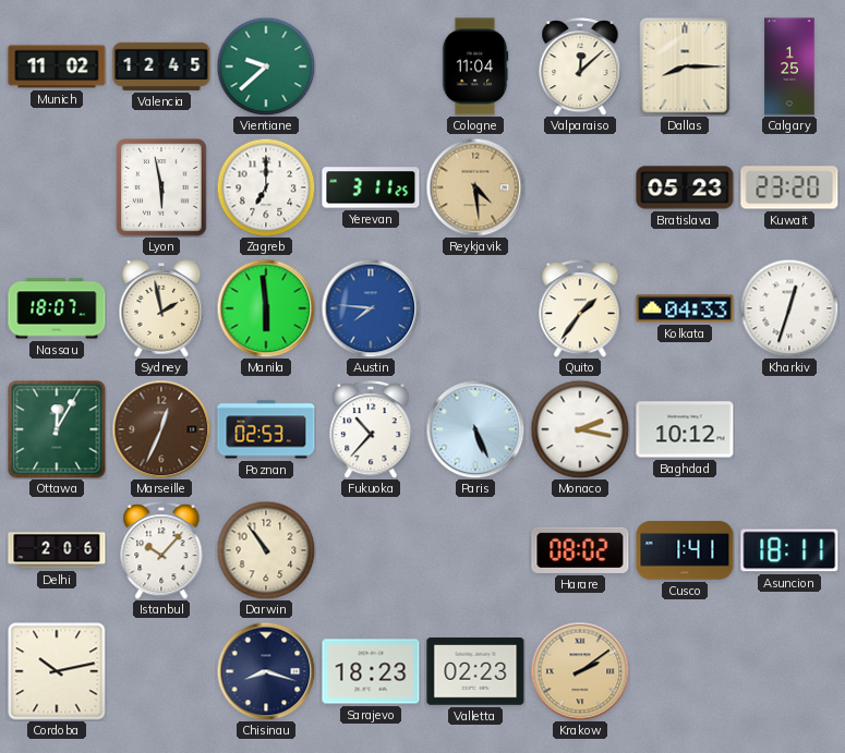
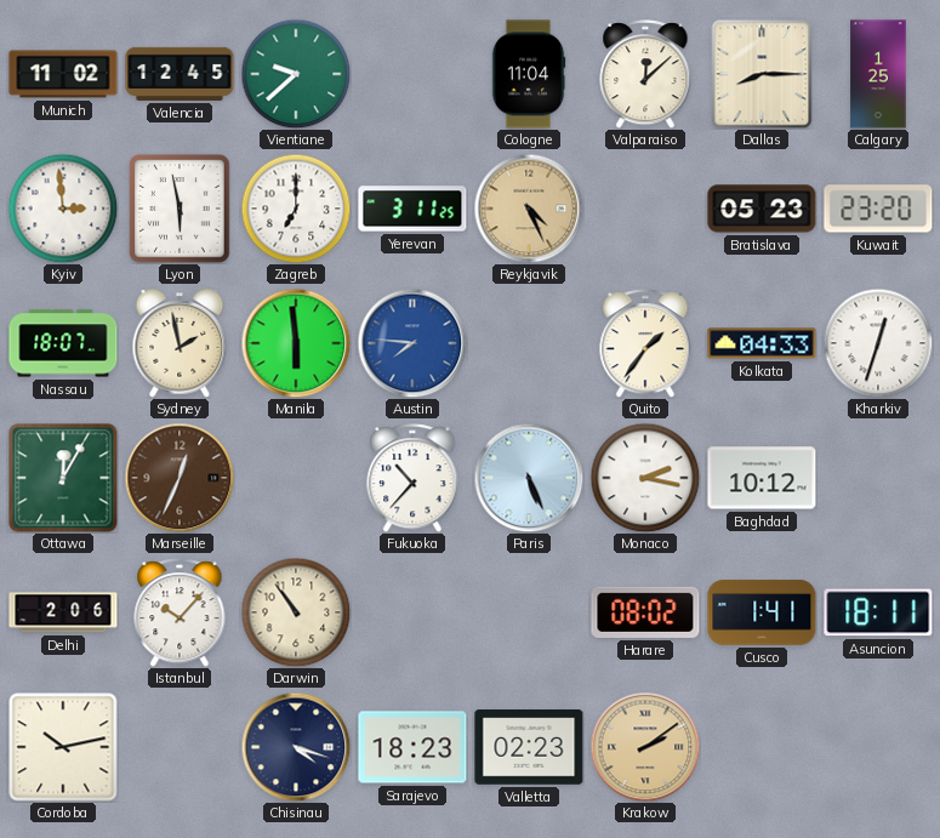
Kyiv: none -> 2:59 (63, 209)
Reykjavik: 4:29 -> 4:26 (529, 209)
Poznan: 02:53 -> none (266, 429)
Chisinau: 8:18 -> 4:18 (296, 747)
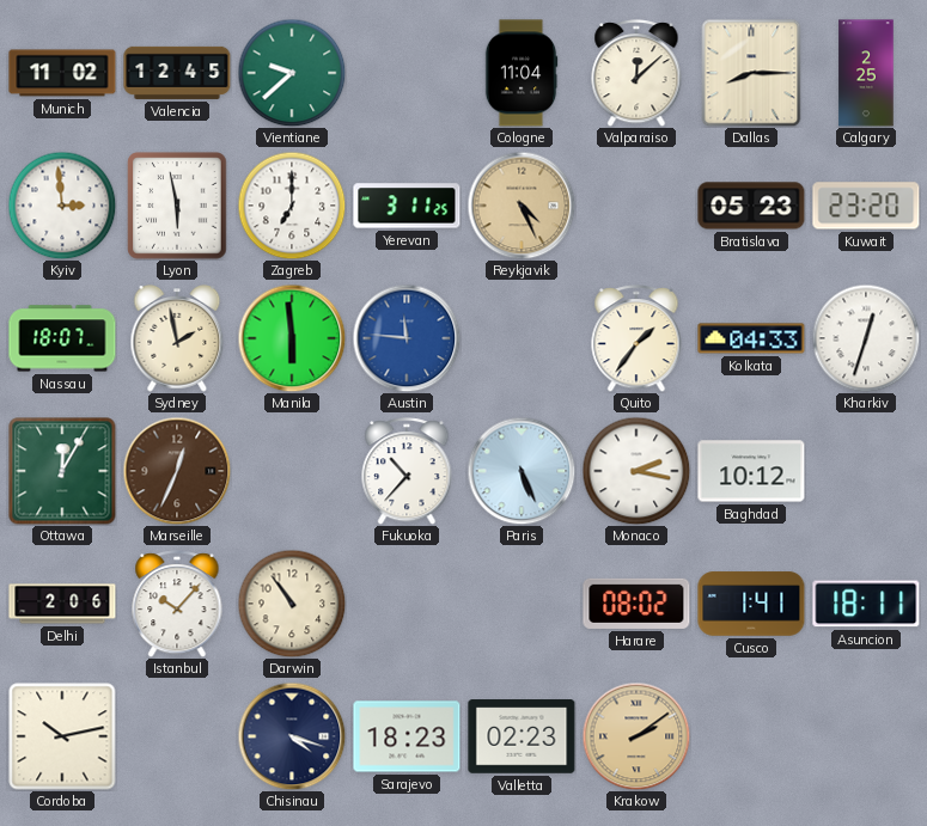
Calgary: 1:25 -> 2:25 (866, 73)
Austin: 7:46 -> 11:46 (407, 338)
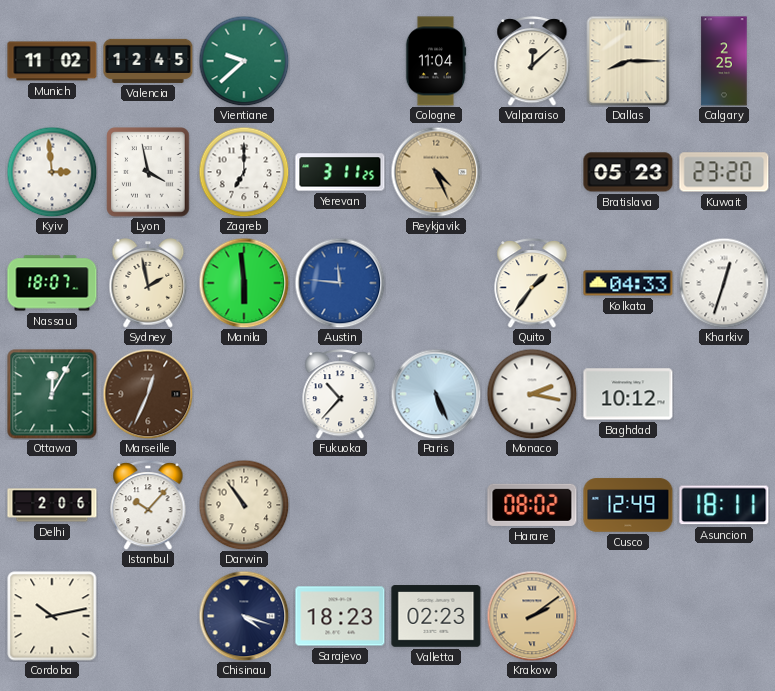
Lyon: 5:58 -> 3:58 (148, 172)
Cusco: 1:41 -> 12:49 (628, 505)
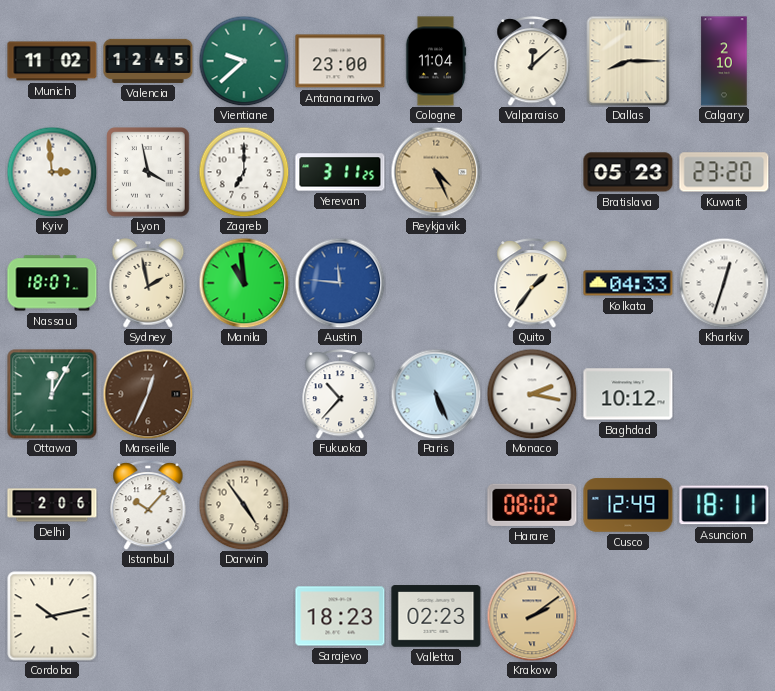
Antananarivo: none -> 23:00 (340, 61)
Calgary: 2:25 -> 2:10 (724, 61)
Manila: 5:59 -> 10:59 (244, 283)
Darwin: 10:54 -> 4:54 (244, 505)
Chisinau: 4:18 -> none (244, 616)
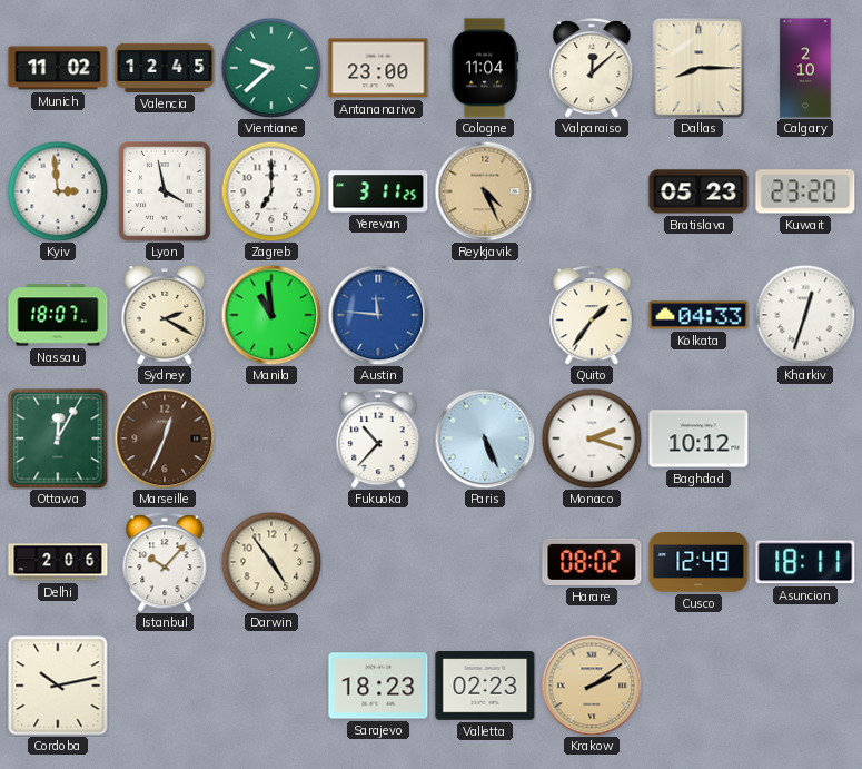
Sydney: 1:58 -> 2:20 (165, 316)
Monaco: 2:17 -> 2:18 (592, 438)
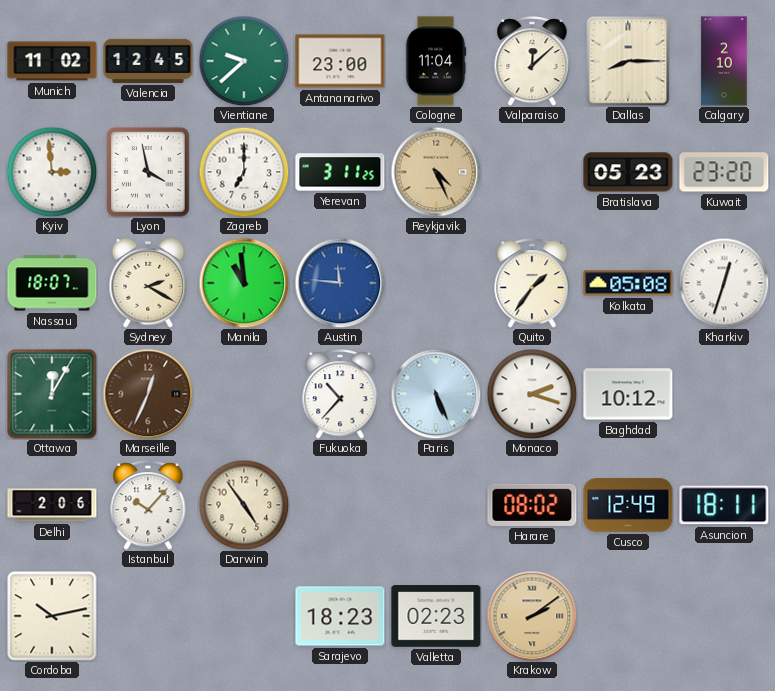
Kolkata: 04:33 -> 05:08 (628, 283)
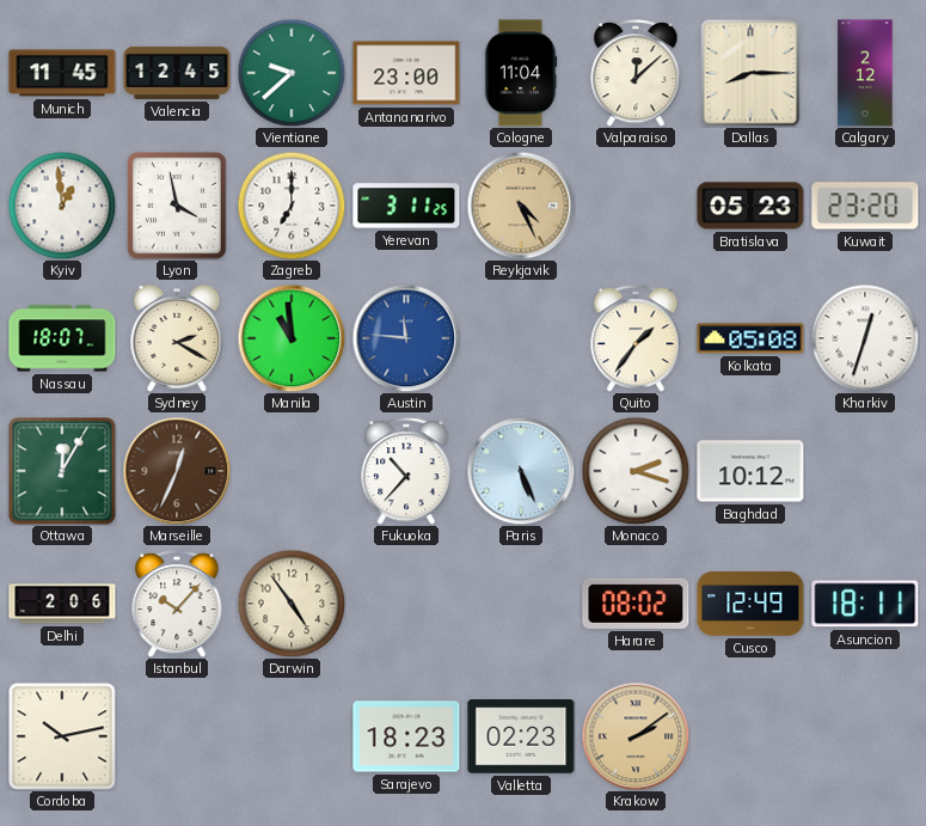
Munich: 11:02 -> 11:45 (62, 73)
Calgary: 2:10 -> 2:12 (865, 73)
Kyiv: 2:59 -> 12:59 (62, 206)
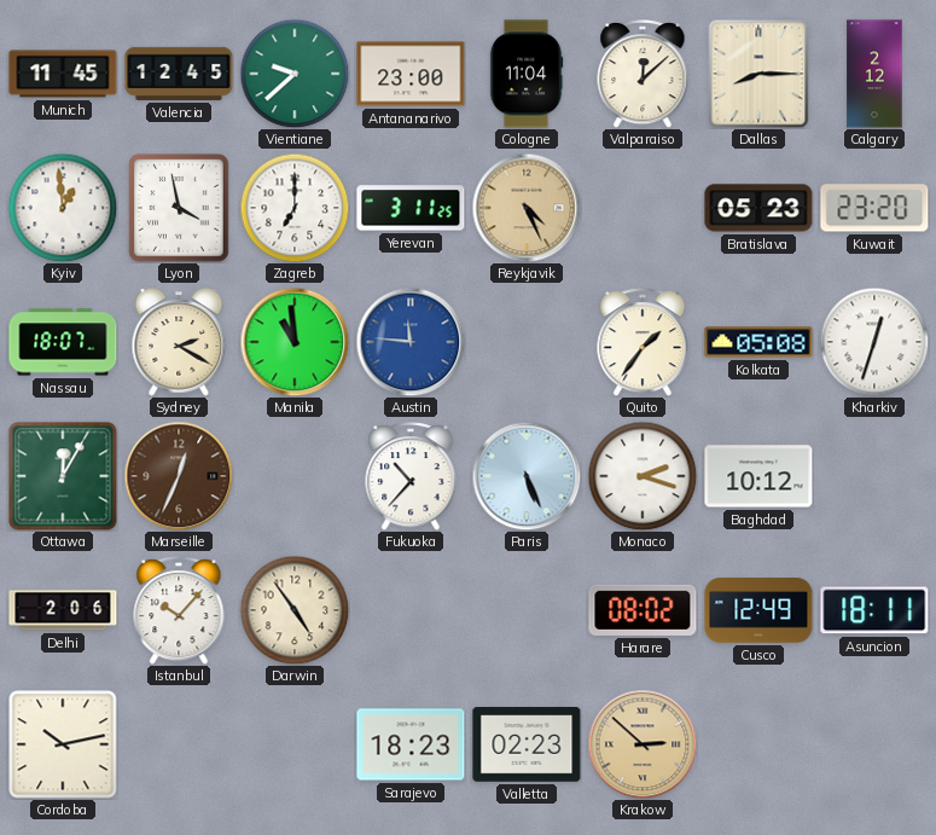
Krakow: 2:09 -> 2:52 (643, 744)
